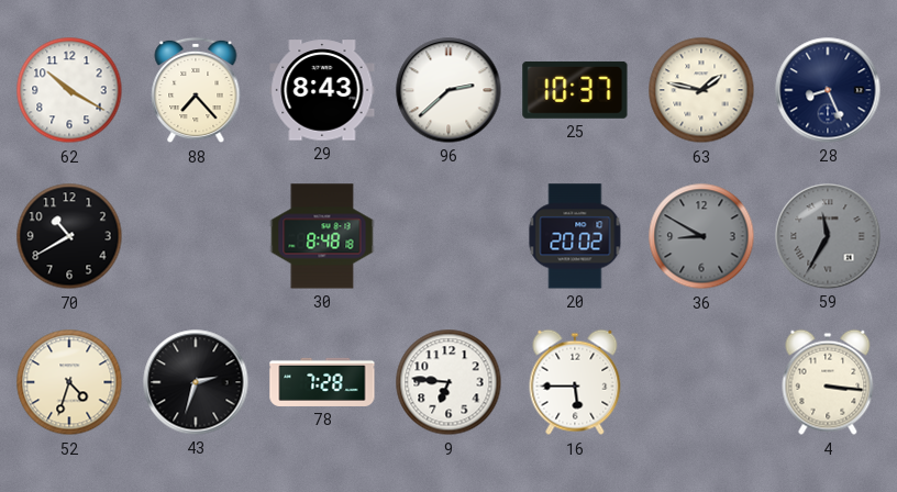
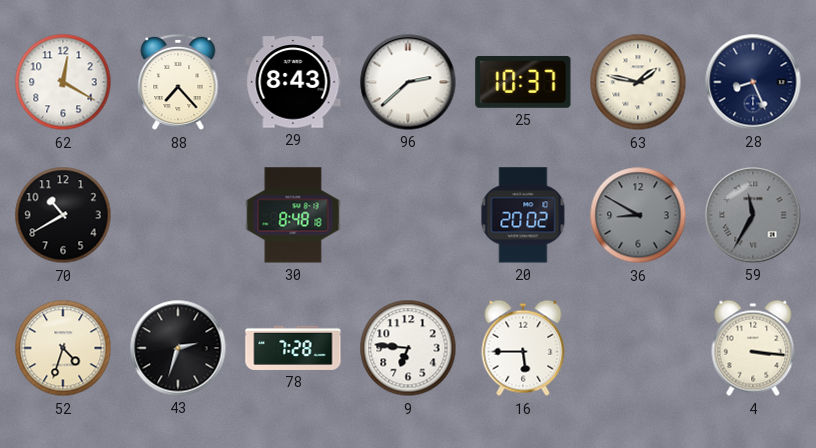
62: 10:20 -> 12:20 (63, 82)
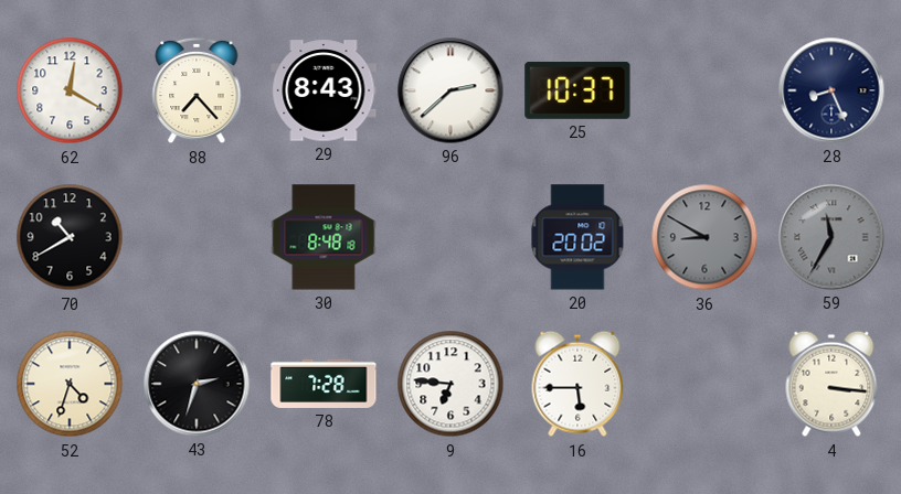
63: 1:47 -> none (638, 82)
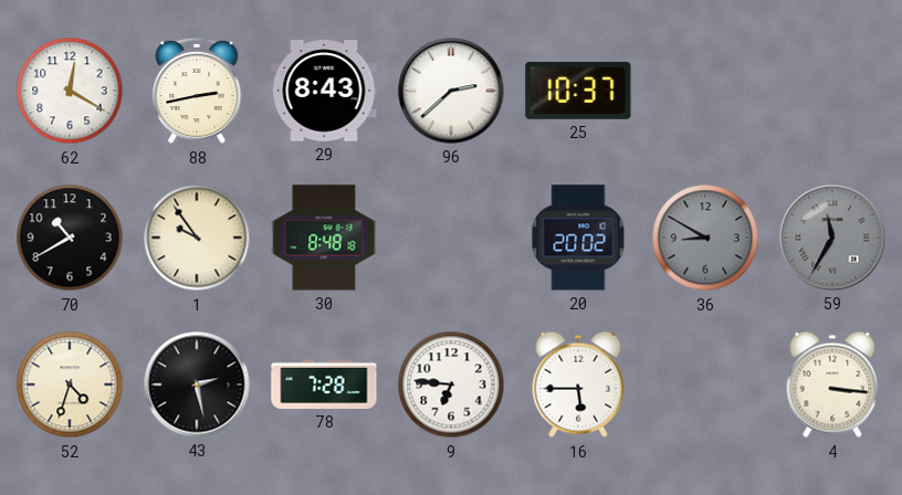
88: 7:23 -> 2:43 (197, 91)
28: 8:26 -> none (831, 90)
1: none -> 9:54 (197, 238)
43: 2:33 -> 2:28 (197, 385)
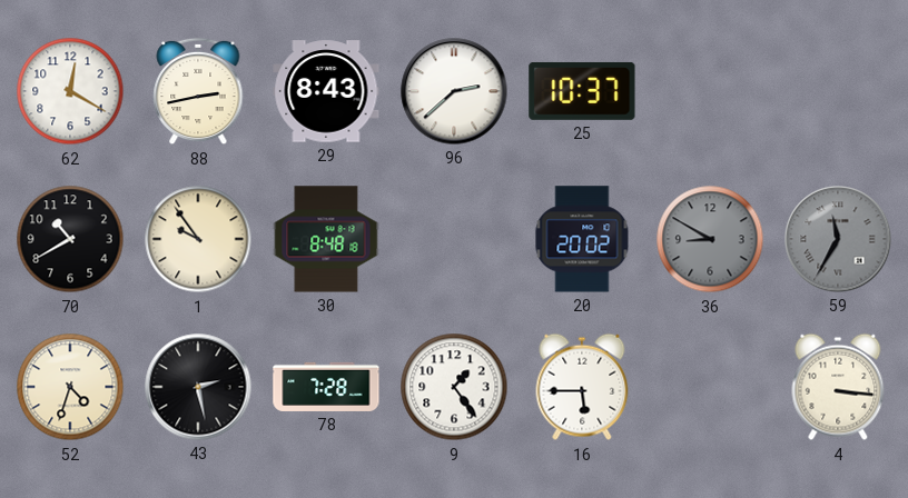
9: 6:46 -> 1:24 (454, 387)
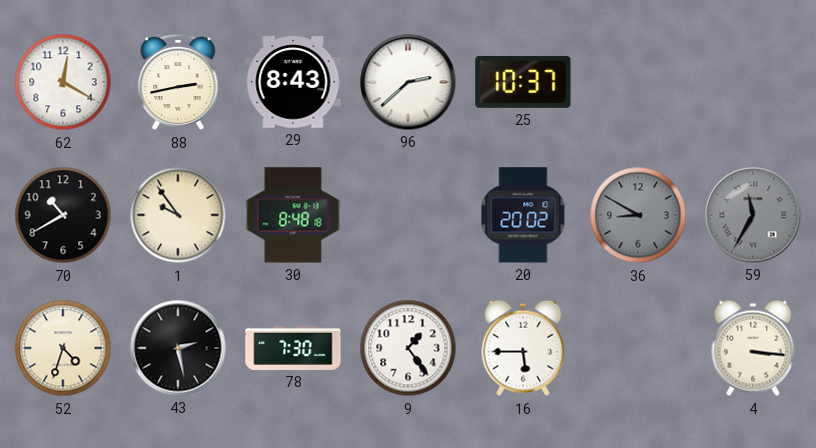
78: 7:28 -> 7:30 (293, 348)
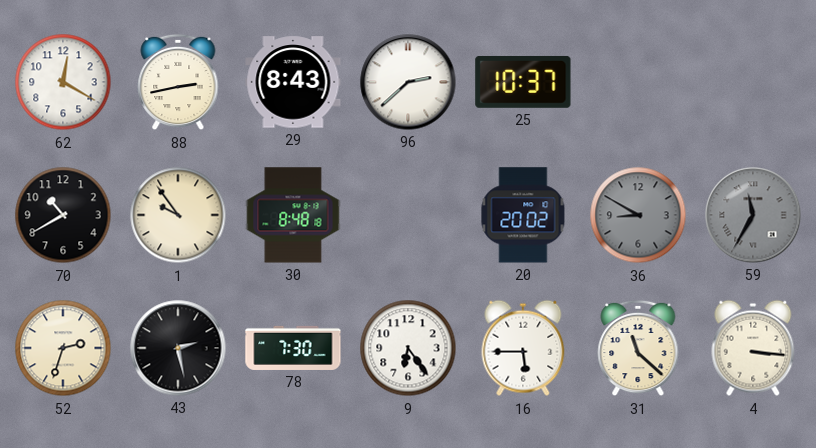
52: 4:33 -> 2:33 (63, 348)
9: 1:24 -> 6:24 (408, 348)
31: none -> 11:22 (638, 348)
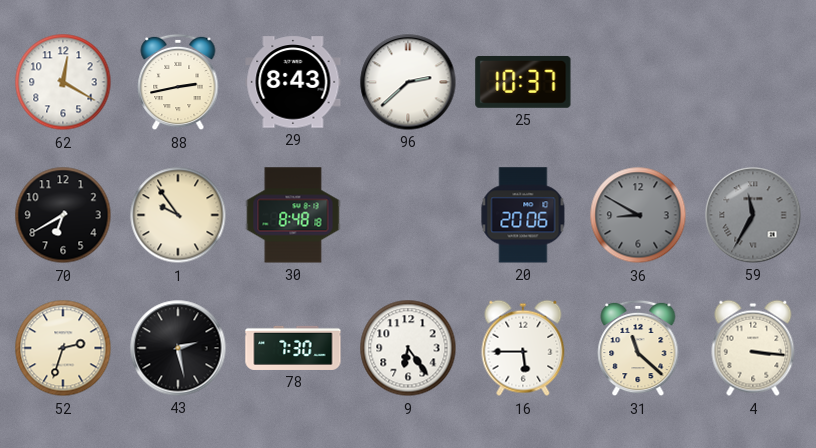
70: 10:40 -> 6:40 (63, 215)
20: 20:02 -> 20:06 (523, 215)
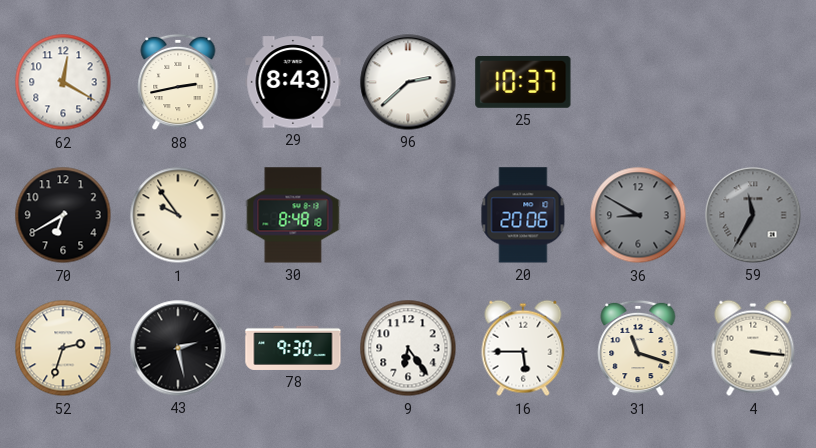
78: 7:30 -> 9:30 (293, 348)
31: 11:22 -> 11:18 (638, 348)
